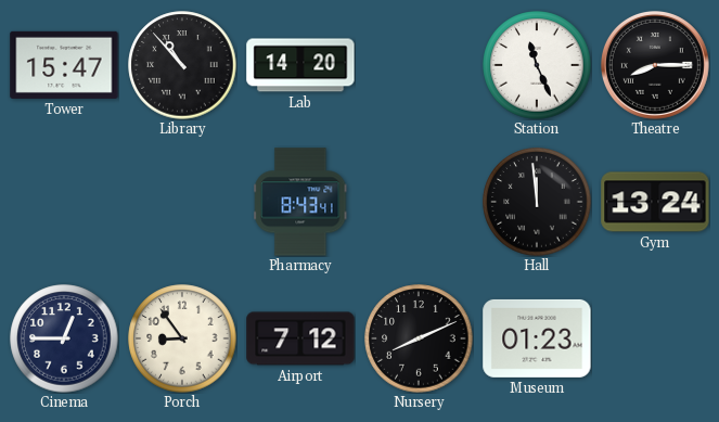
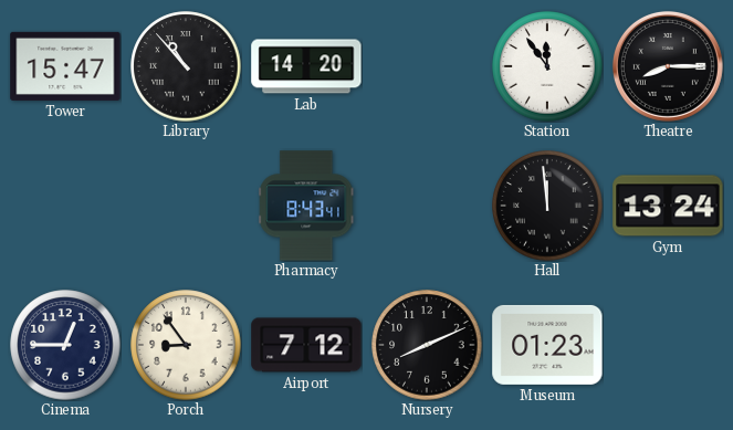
Station: 11:26 -> 11:54 (547, 66)
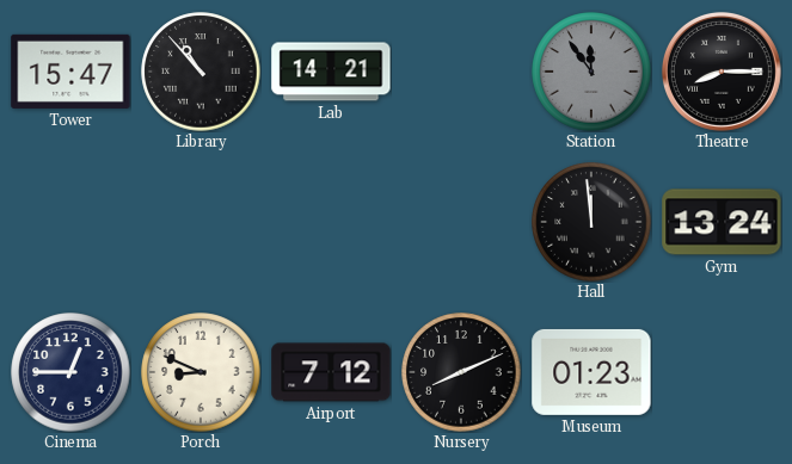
Lab: 14:20 -> 14:21 (331, 72)
Station dial: white -> grey (591, 72)
Pharmacy: 8:43 -> none (306, 206)
Porch: 8:54 -> 8:49 (201, 372)
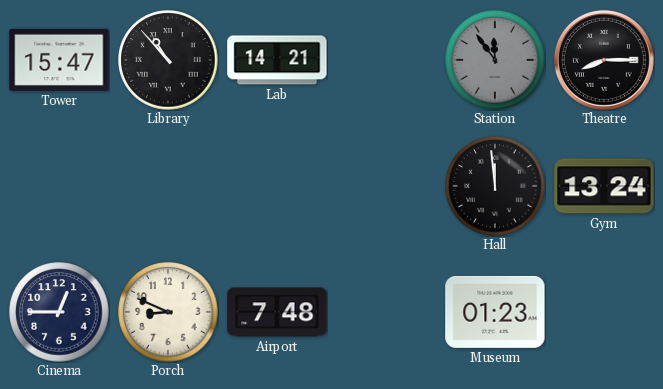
Airport: 7:12 -> 7:48 (277, 312)
Nursery: 8:11 -> none (461, 372)
